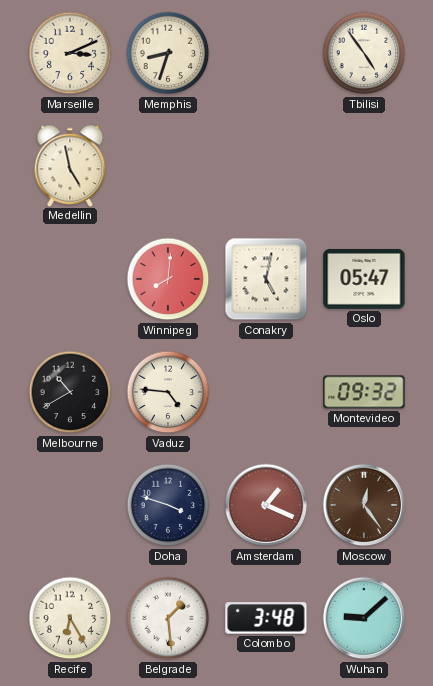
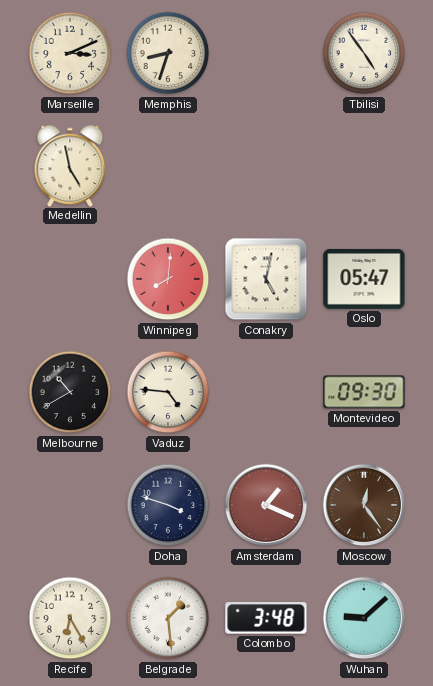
Montevideo: 09:32 -> 09:30 (364, 392)
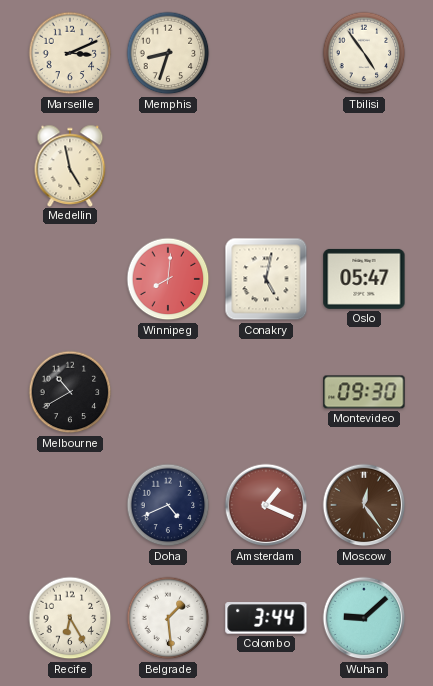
Vaduz: 4:46 -> none (168, 392)
Doha: 3:48 -> 4:41 (168, 505)
Colombo: 3:48 -> 3:44 (266, 618)
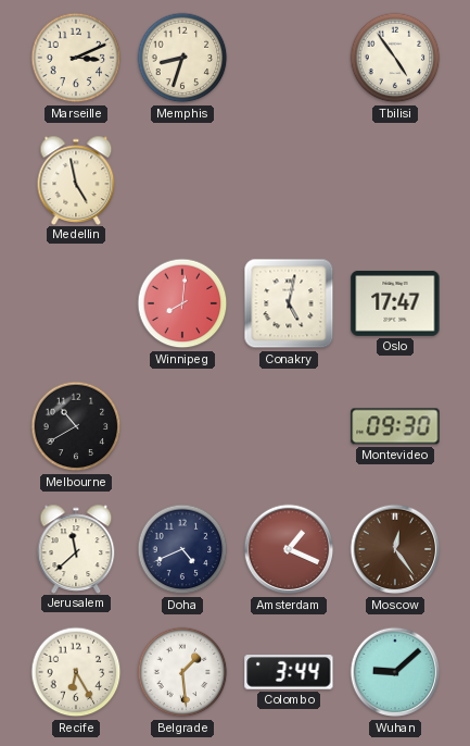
Oslo: 05:47 -> 17:47 (395, 303)
Jerusalem: none -> 11:38 (76, 548)
